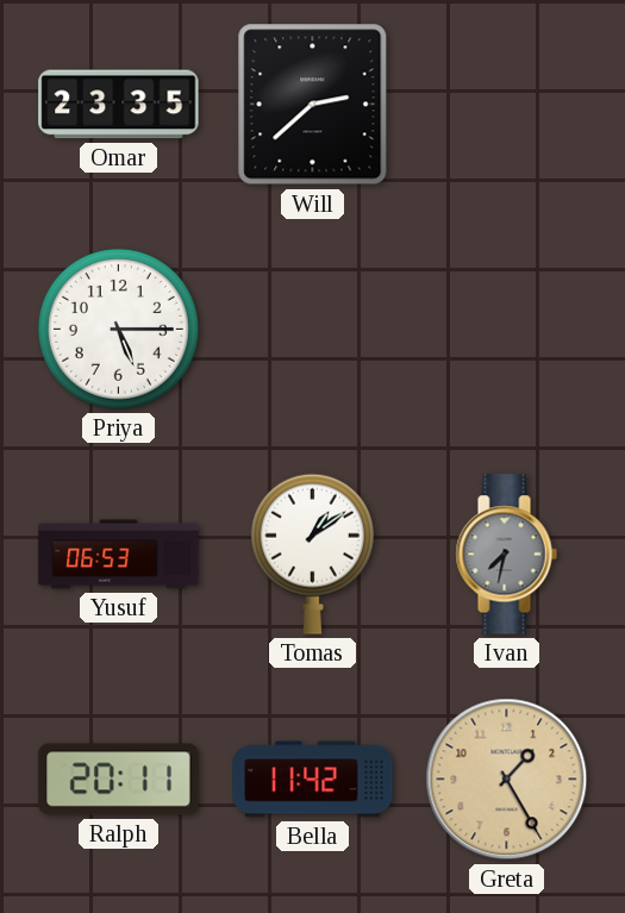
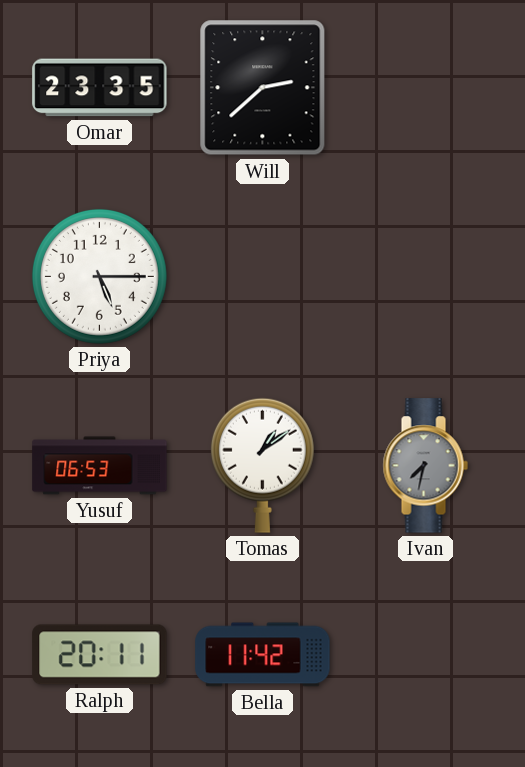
Greta: 1:25 -> none (507, 780)
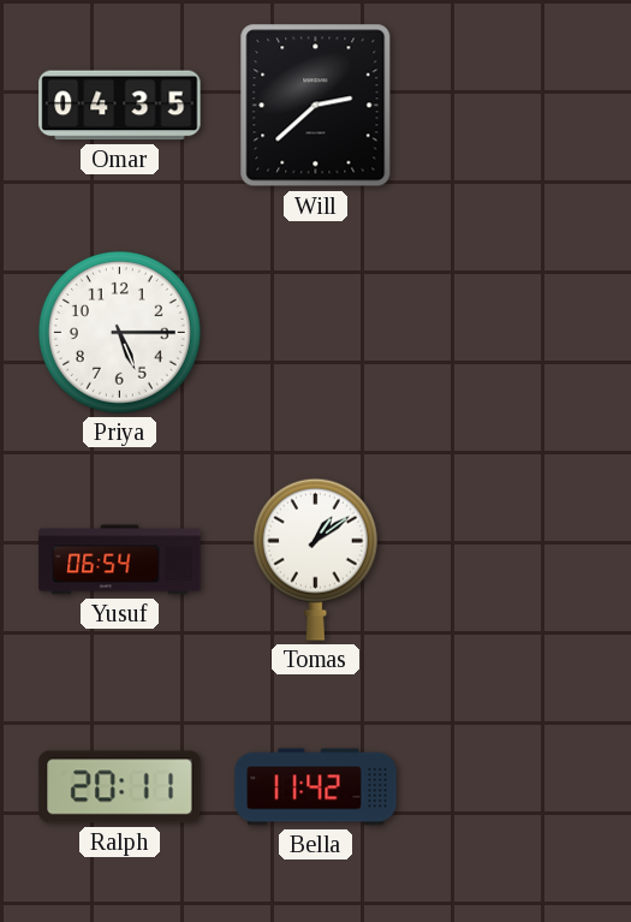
Omar: 23:35 -> 04:35 (120, 106)
Yusuf: 06:53 -> 06:54 (120, 560)
Ivan: 7:32 -> none (425, 466)
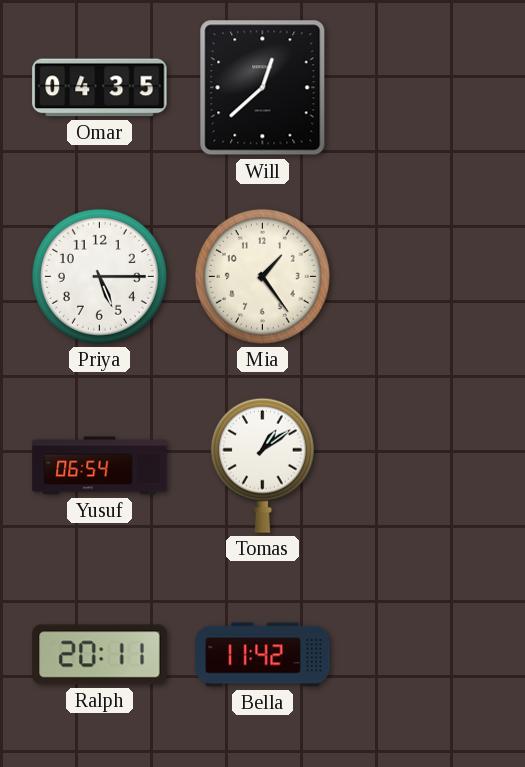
Will: 2:38 -> 12:38 (263, 88)
Mia: none -> 1:24 (262, 276)
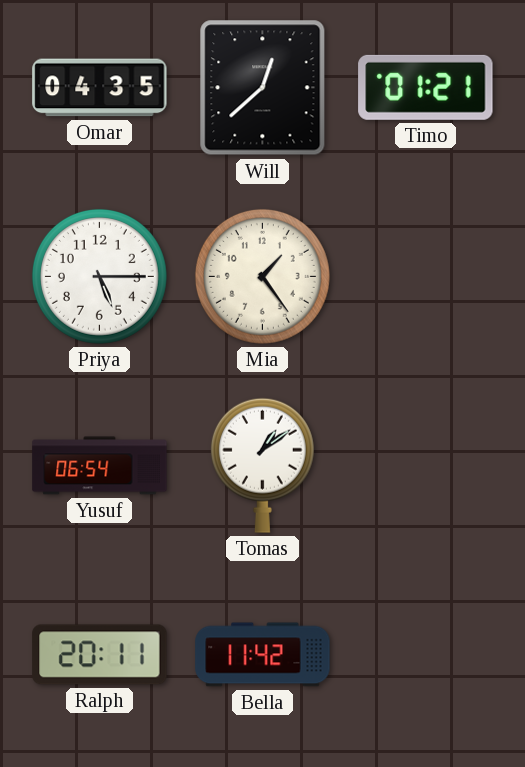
Timo: none -> 01:21 (426, 87)
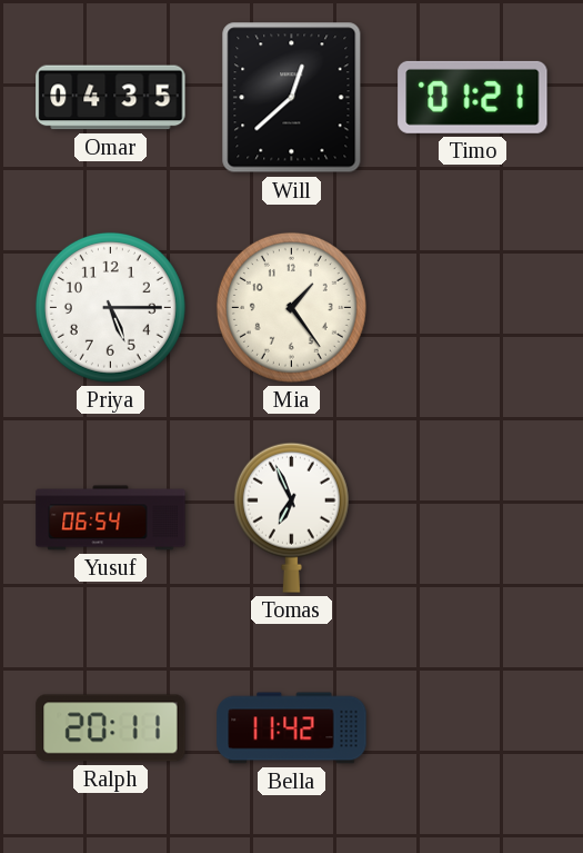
Tomas: 1:09 -> 6:56 (291, 517)
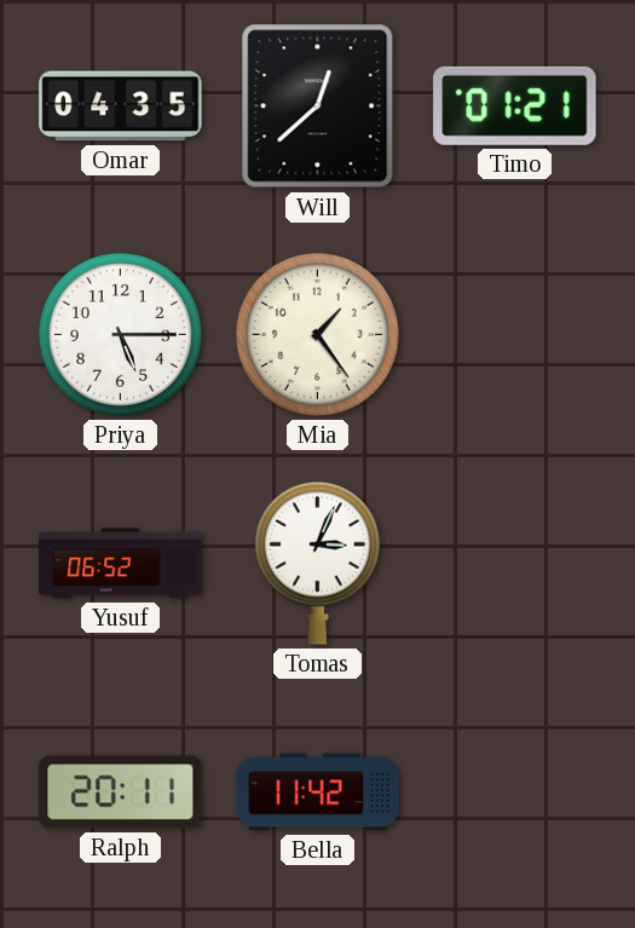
Yusuf: 06:54 -> 06:52 (121, 564)
Tomas: 6:56 -> 3:04 (317, 563)
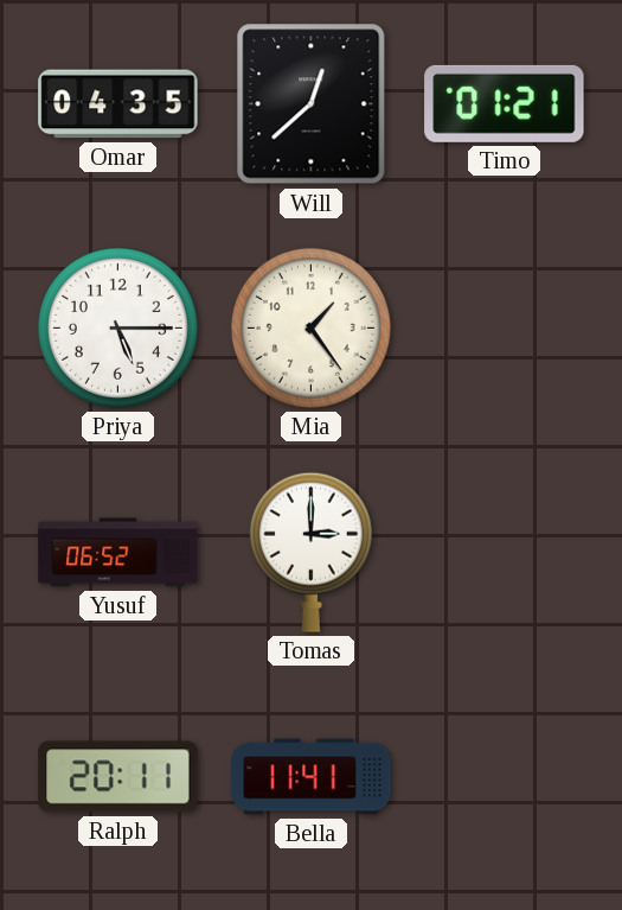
Tomas: 3:04 -> 3:00 (310, 552)
Bella: 11:42 -> 11:41 (312, 777)
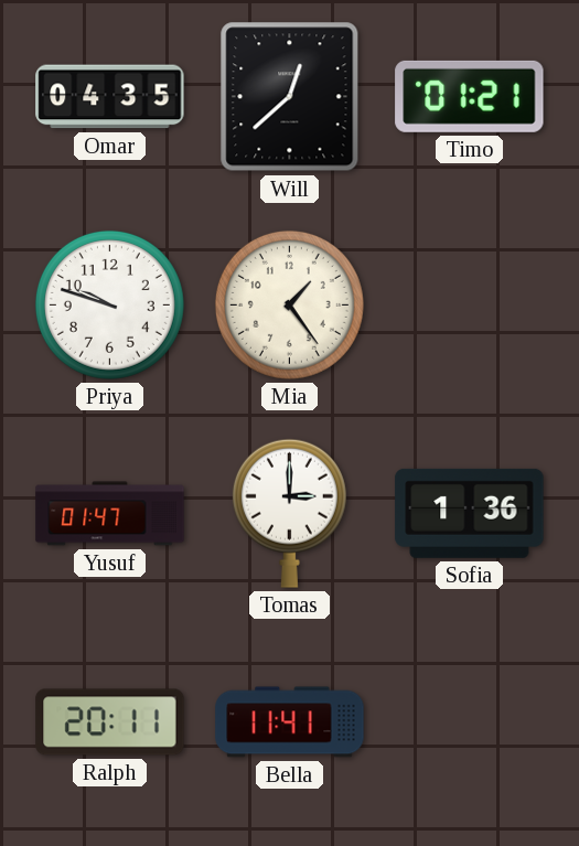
Priya: 5:15 -> 9:48 (109, 304)
Yusuf: 06:52 -> 01:47 (110, 514)
Sofia: none -> 1:36 (470, 513)
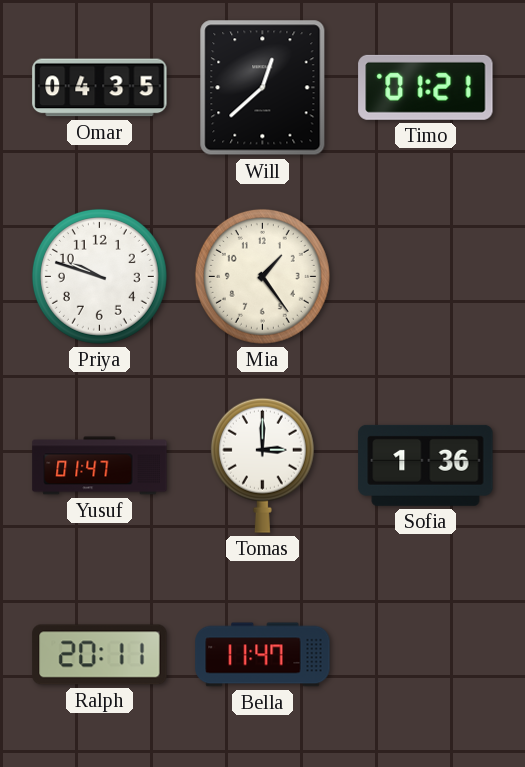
Bella: 11:41 -> 11:47 (263, 655)
